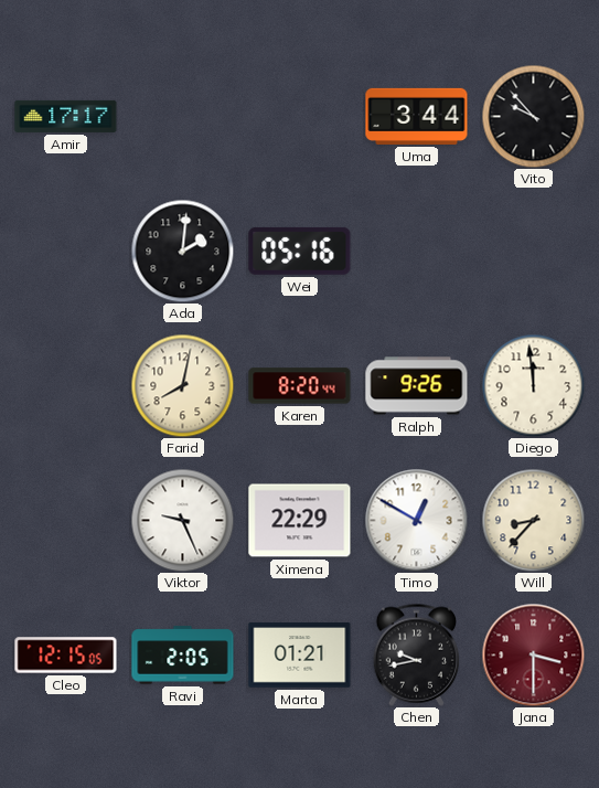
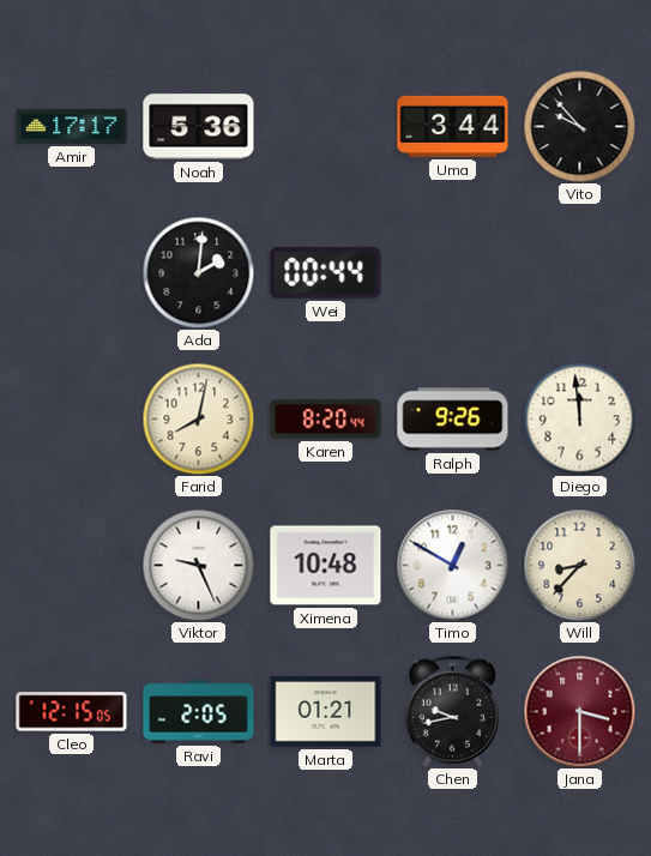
Noah: none -> 5:36 (199, 127)
Wei: 05:16 -> 00:44 (326, 272)
Ximena: 22:29 -> 10:48 (326, 566)
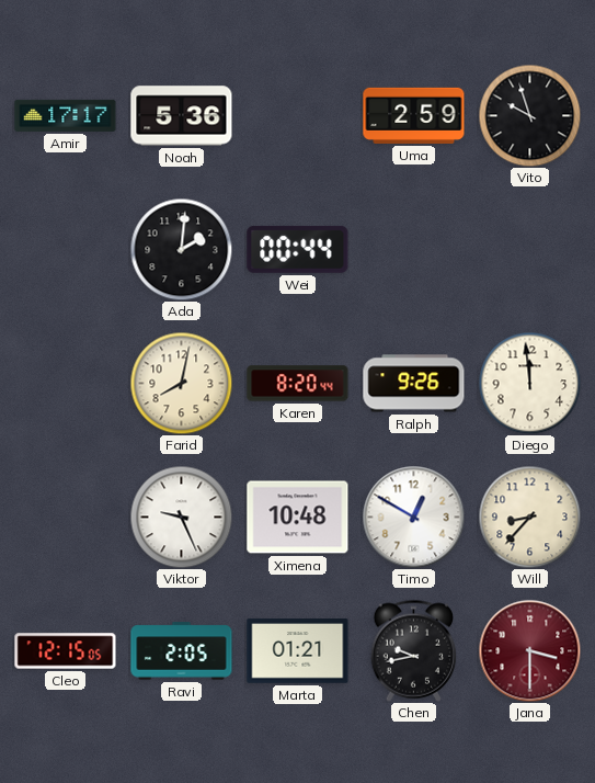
Uma: 3:44 -> 2:59 (414, 115)
Vito: 9:53 -> 9:57 (529, 115)
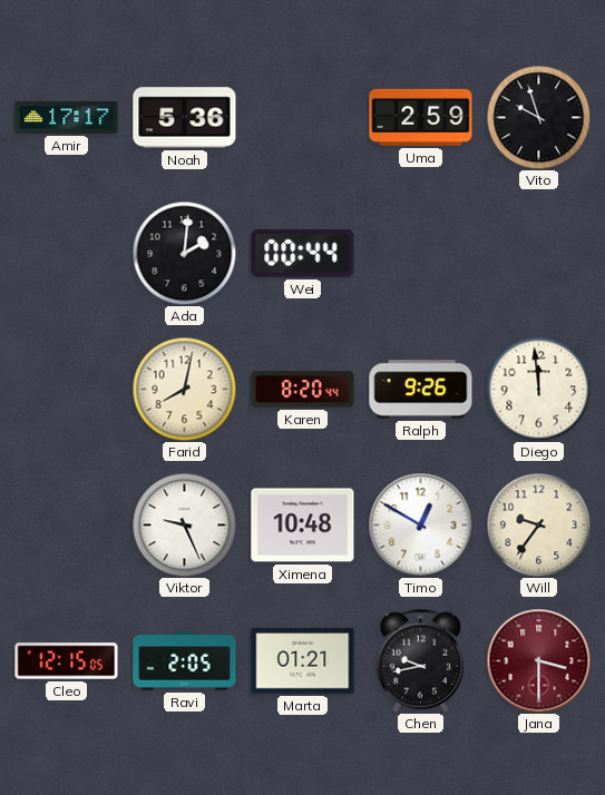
Will: 8:37 -> 9:36 (538, 524)
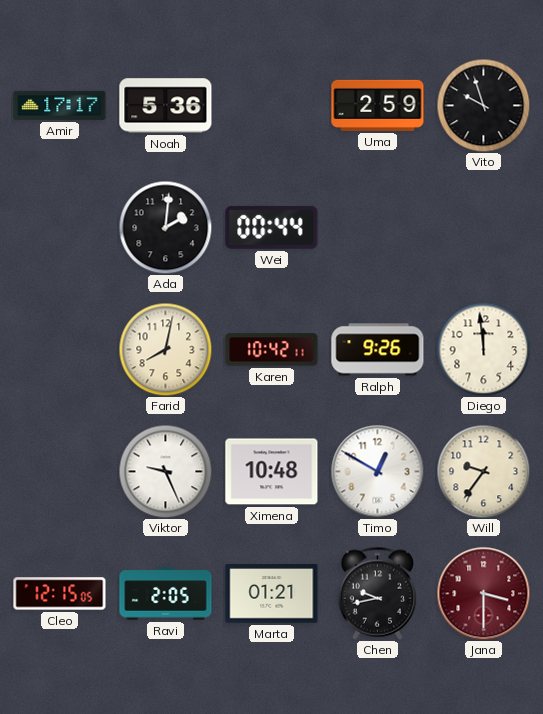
Karen: 8:20 -> 10:42 (272, 350)
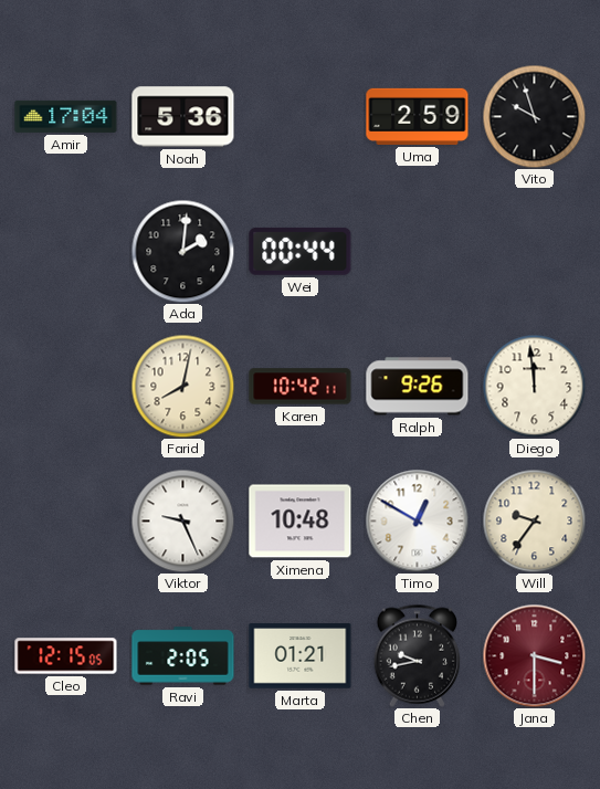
Amir: 17:17 -> 17:04 (66, 116)
